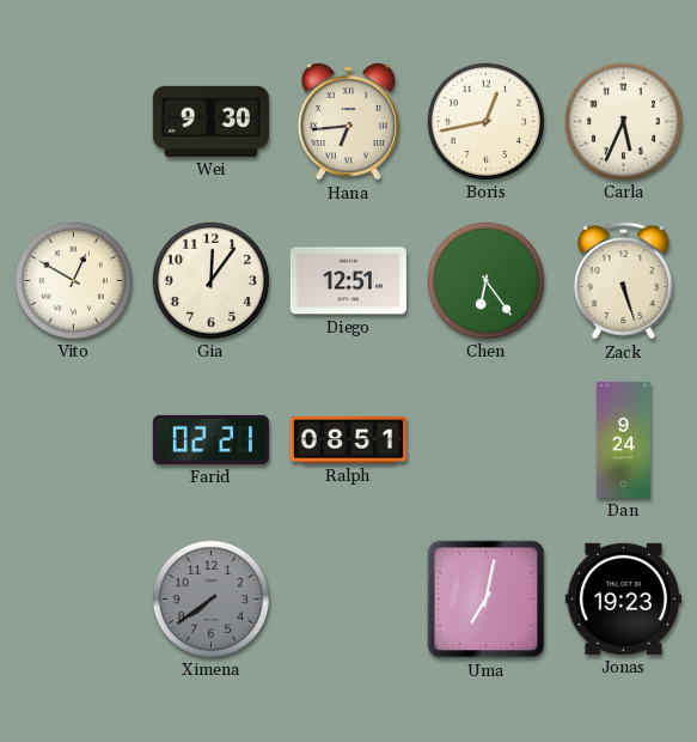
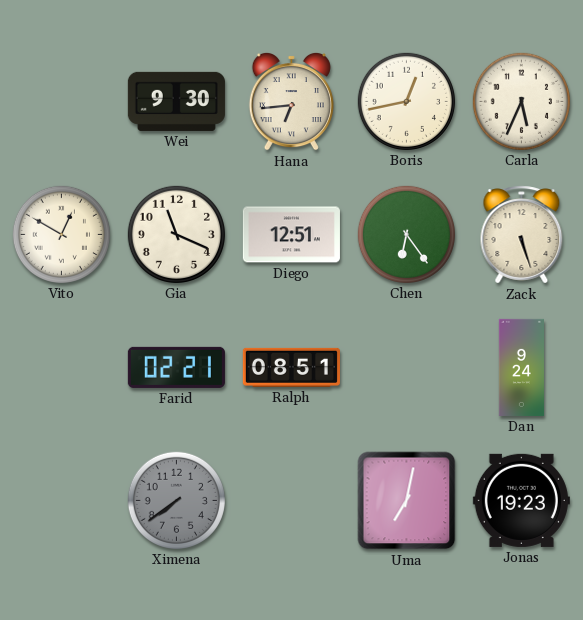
Gia: 12:06 -> 11:19 (176, 234)
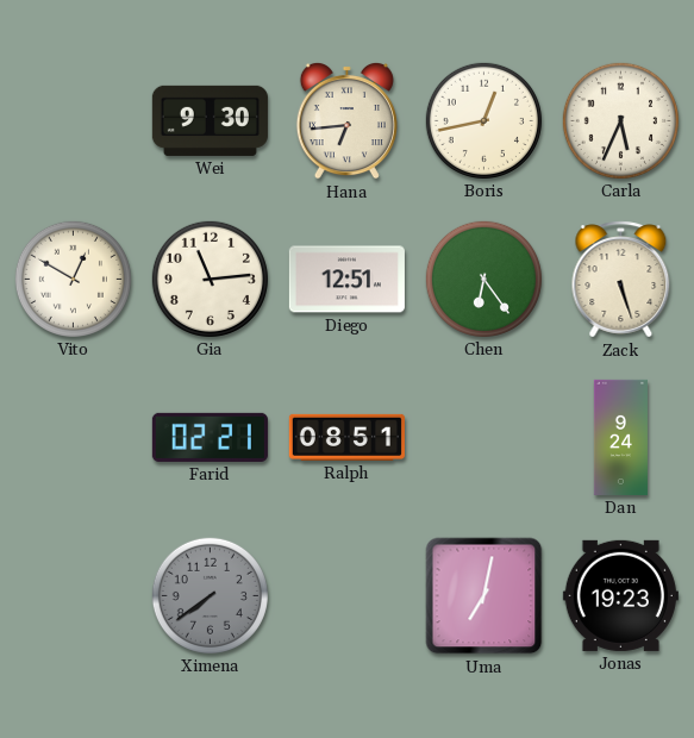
Gia: 11:19 -> 11:14 (210, 279)
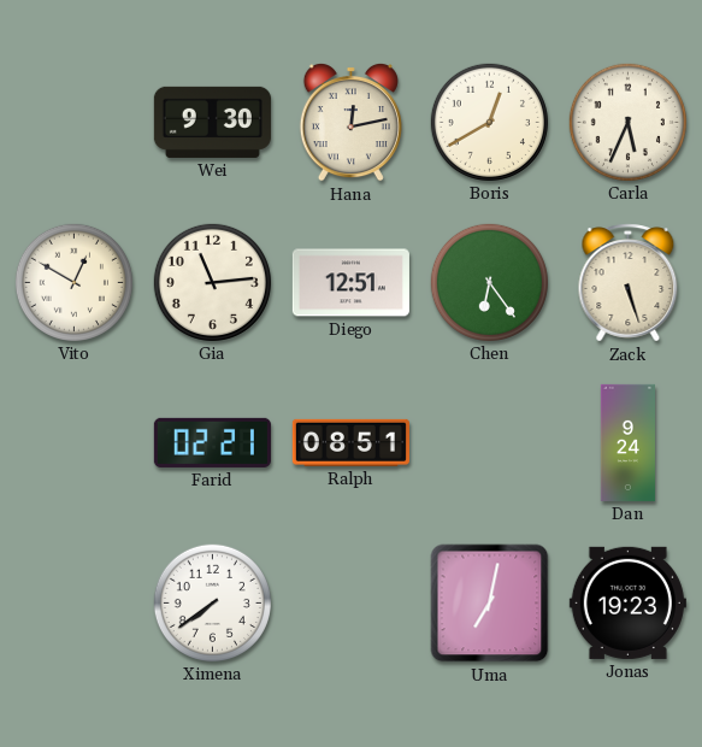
Hana: 6:44 -> 12:13 (350, 122)
Boris: 12:43 -> 12:40 (489, 122)
Ximena dial: grey -> white (212, 602)
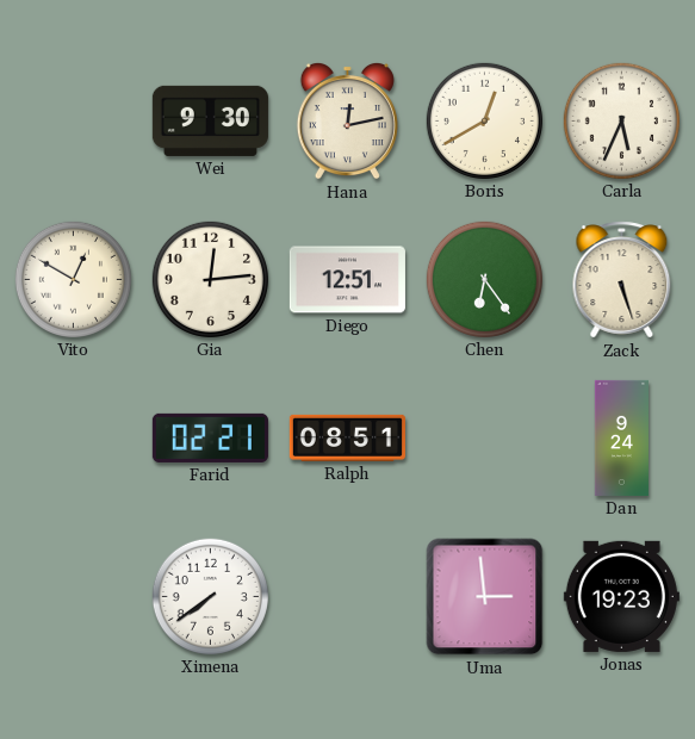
Gia: 11:14 -> 12:14 (210, 279)
Uma: 7:02 -> 2:59 (485, 597)
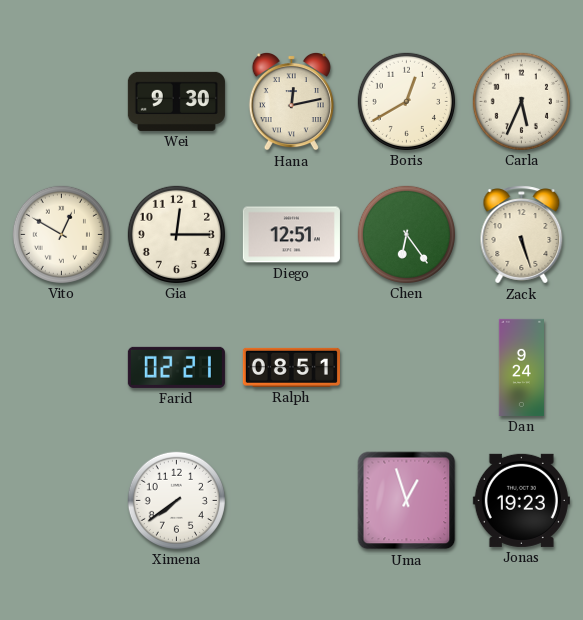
Gia: 12:14 -> 12:15 (176, 234)
Uma: 2:59 -> 12:57 (407, 501)
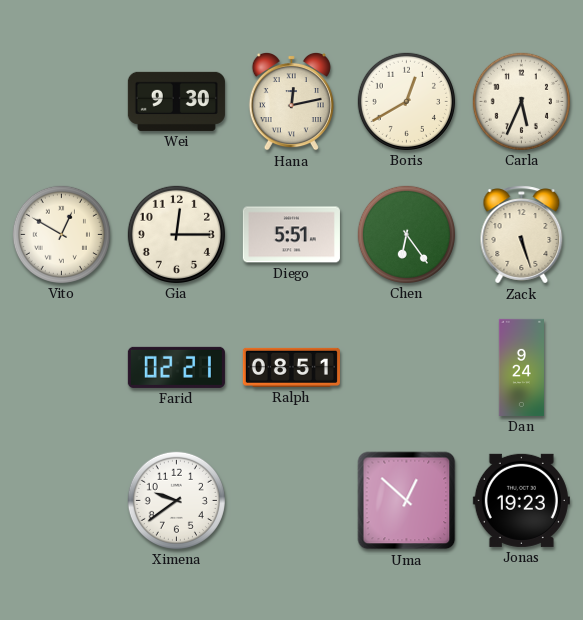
Diego: 12:51 -> 5:51 (291, 235)
Ximena: 7:39 -> 9:39 (176, 500)
Uma: 12:57 -> 12:52 (407, 501)
